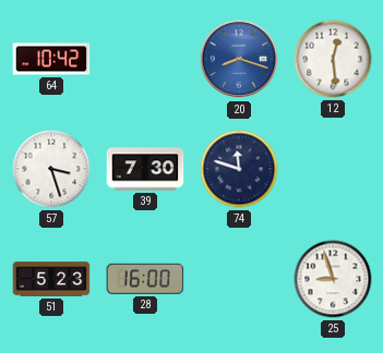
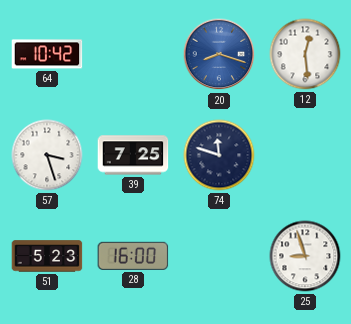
39: 7:30 -> 7:25 (133, 155)
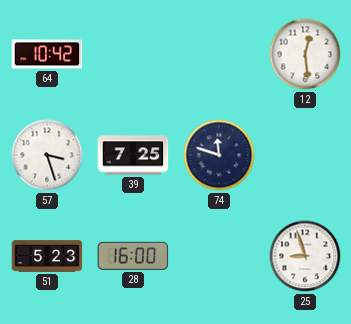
20: 8:18 -> none (219, 54)
